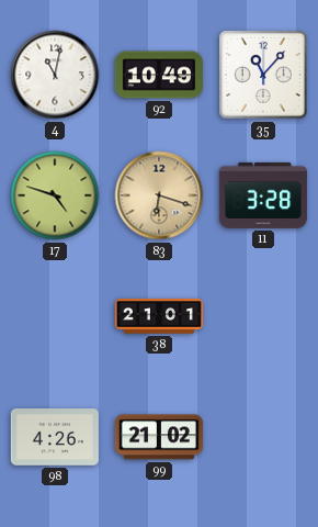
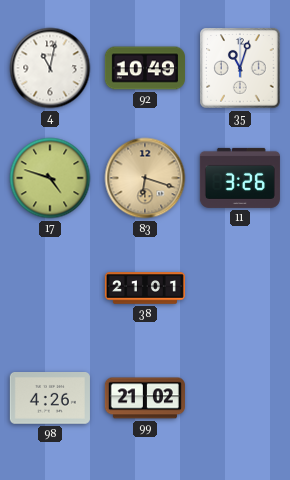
35: 11:07 -> 11:03 (240, 68)
11: 3:28 -> 3:26 (240, 178)
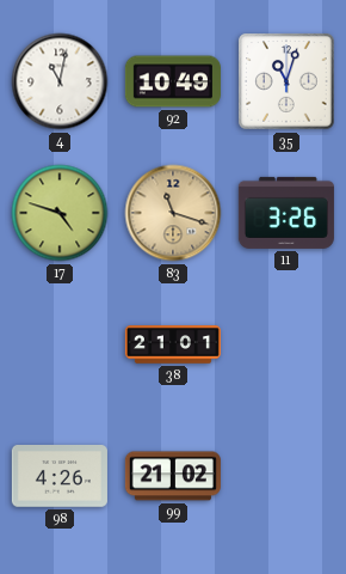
83: 6:18 -> 11:18 (173, 213)
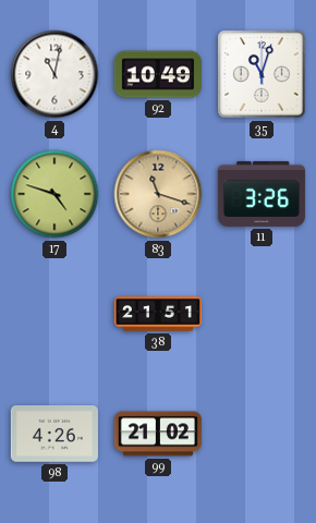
38: 21:01 -> 21:51 (158, 314)
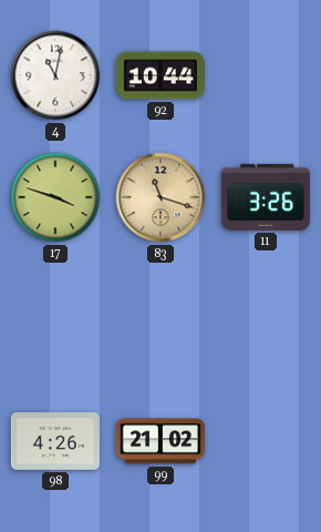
92: 10:49 -> 10:44 (161, 75)
35: 11:03 -> none (262, 74)
17: 4:48 -> 3:48 (55, 197)
38: 21:51 -> none (158, 314)
